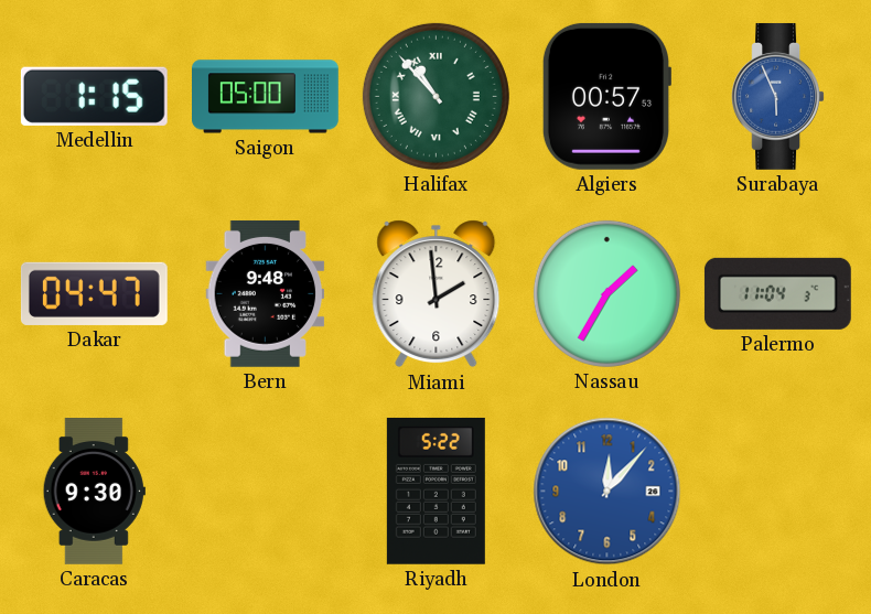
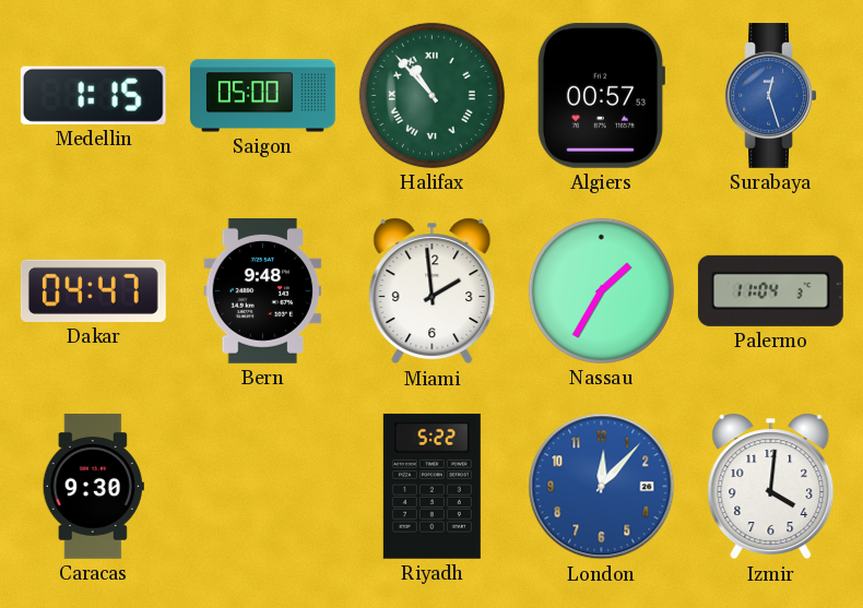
Surabaya: 5:56 -> 12:27 (770, 95)
Izmir: none -> 4:01 (771, 487)
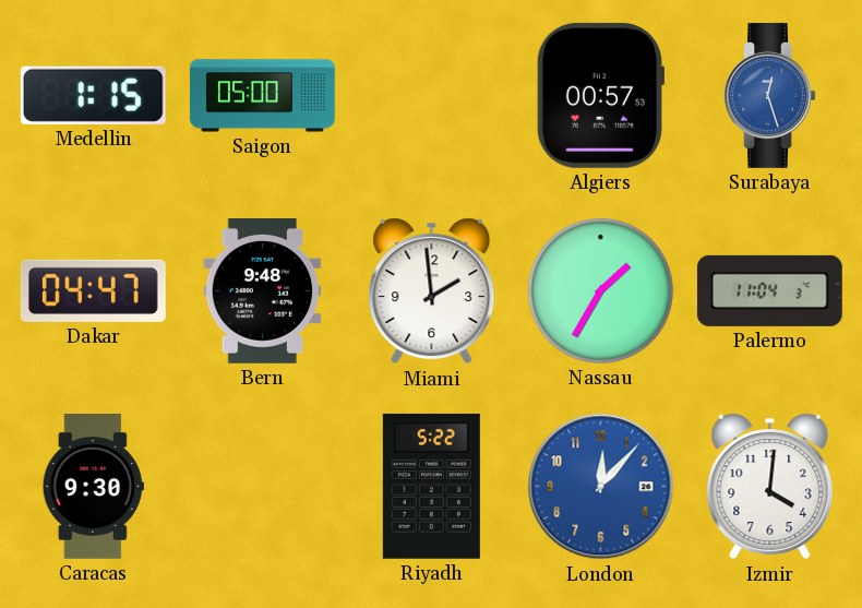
Halifax: 10:53 -> none (431, 95)
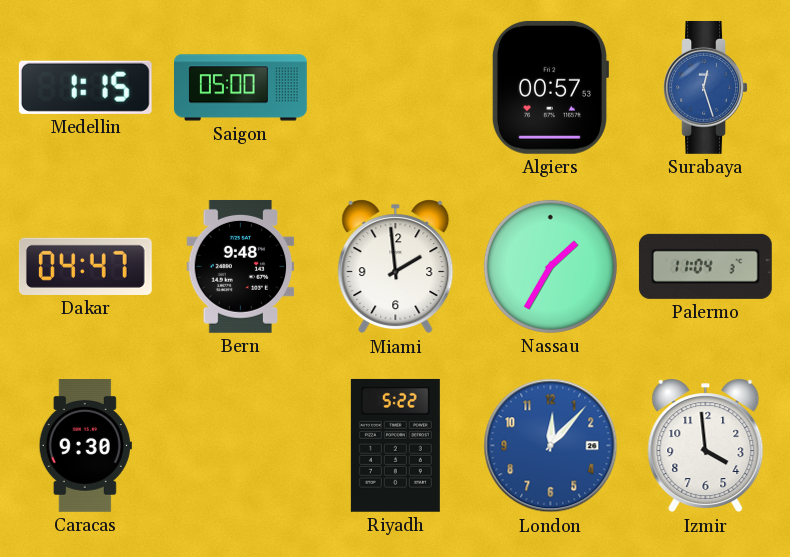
Izmir: 4:01 -> 3:59 (706, 446)
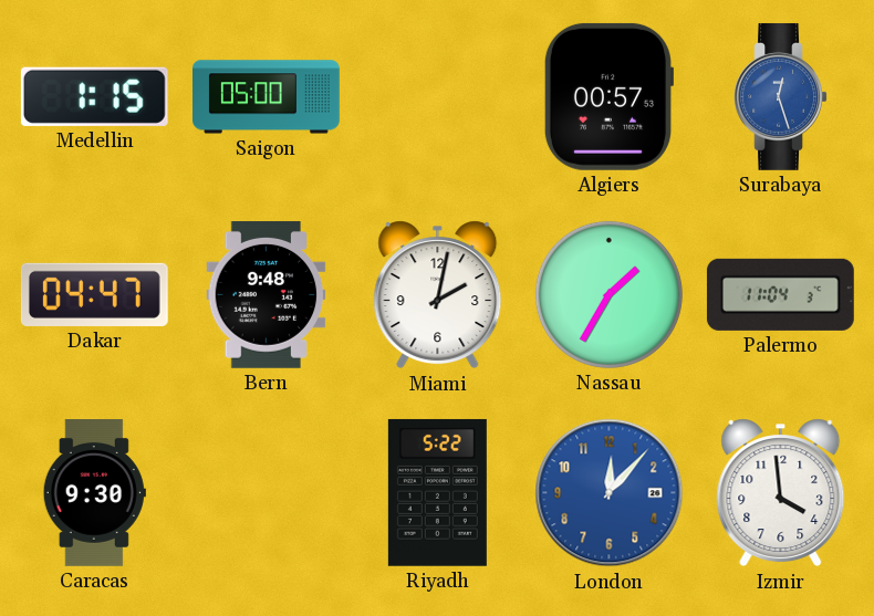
Miami: 1:59 -> 2:02 (438, 295)
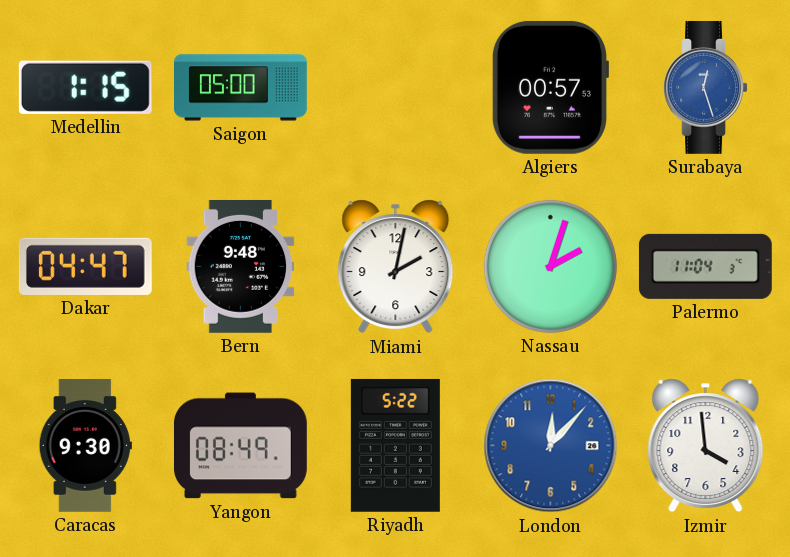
Nassau: 1:35 -> 2:03 (550, 266)
Yangon: none -> 08:49 (240, 446)
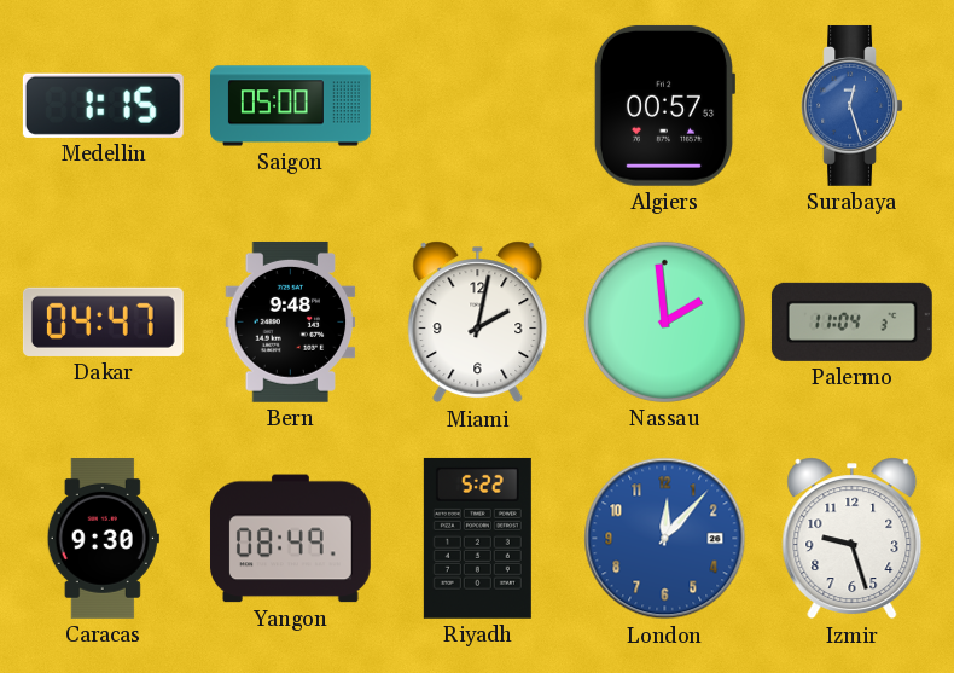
Nassau: 2:03 -> 1:59 (664, 321)
Izmir: 3:59 -> 9:27 (853, 539)
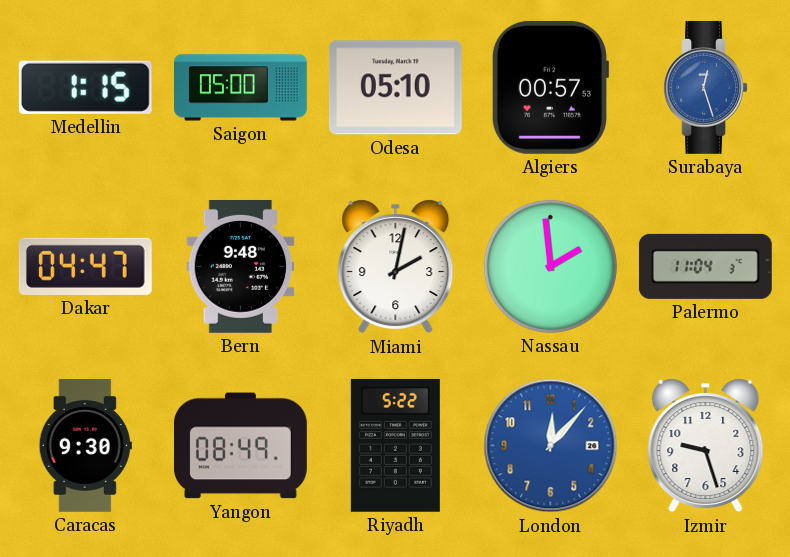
Odesa: none -> 05:10 (395, 88)
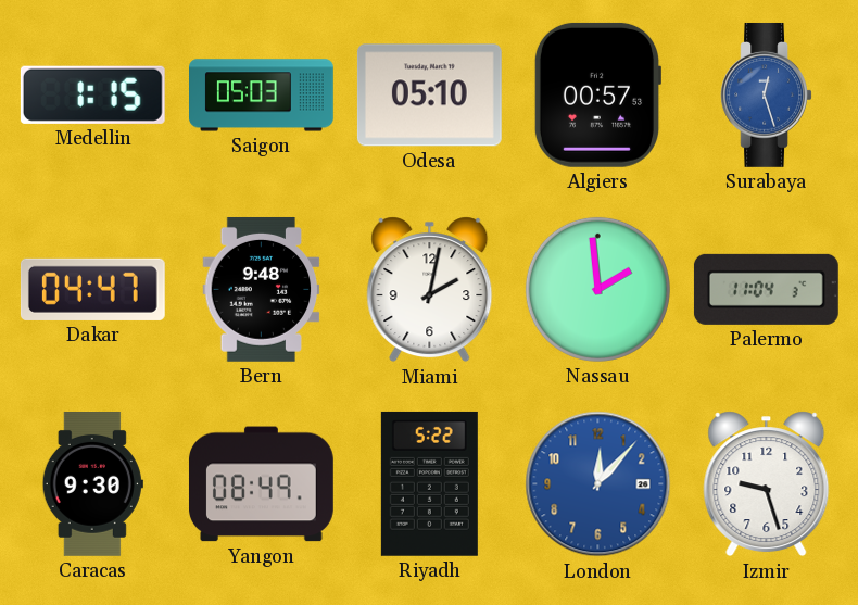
Saigon: 05:00 -> 05:03 (262, 96)
